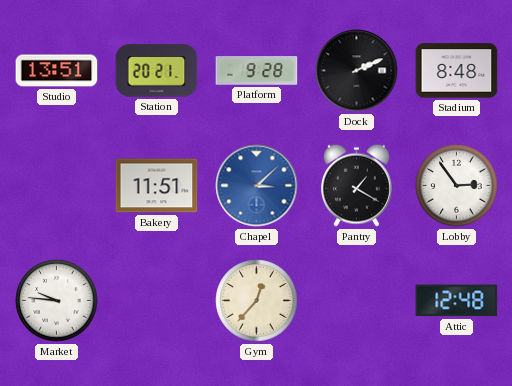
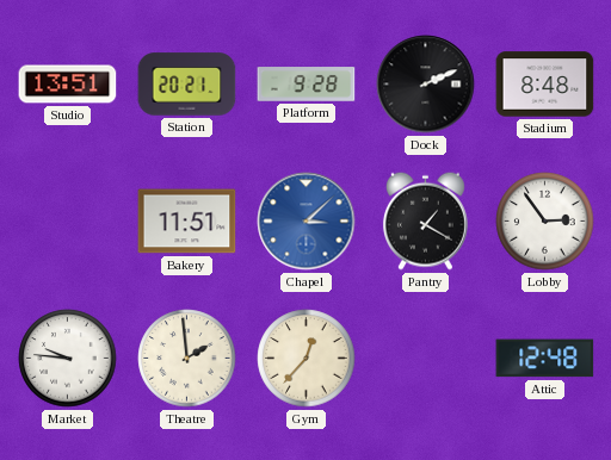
Theatre: none -> 1:59 (187, 359)
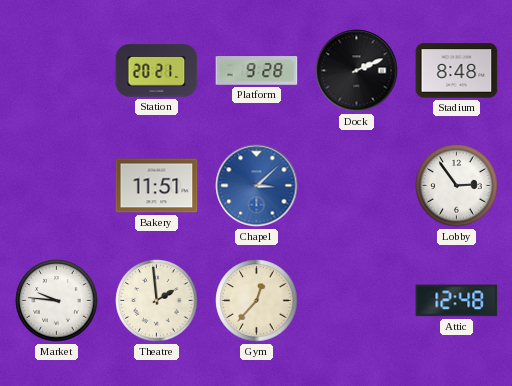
Studio: 13:51 -> none (68, 85)
Pantry: 1:20 -> none (425, 220)
